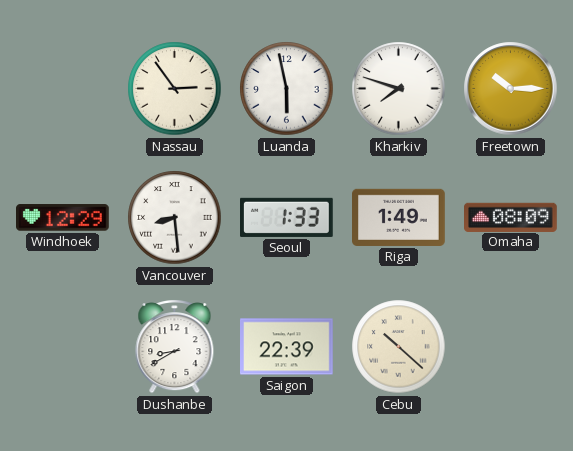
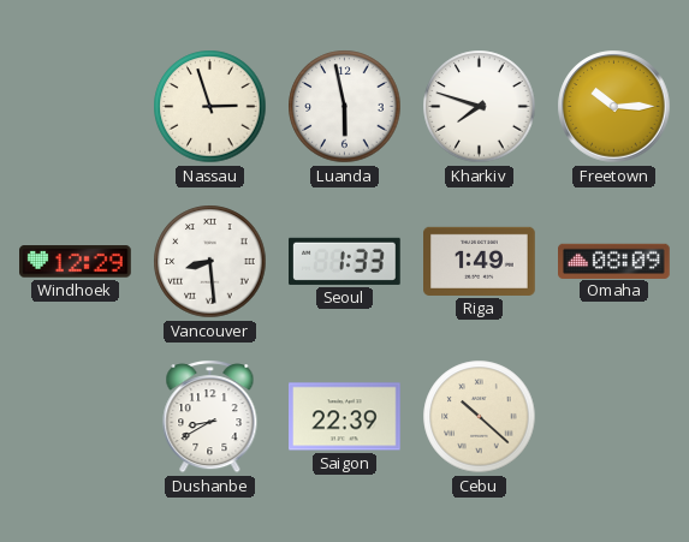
Nassau: 2:54 -> 2:57 (210, 107)
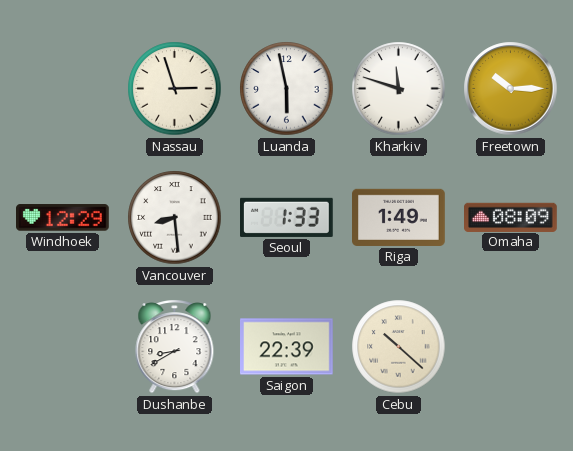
Kharkiv: 7:48 -> 11:48 (399, 89)
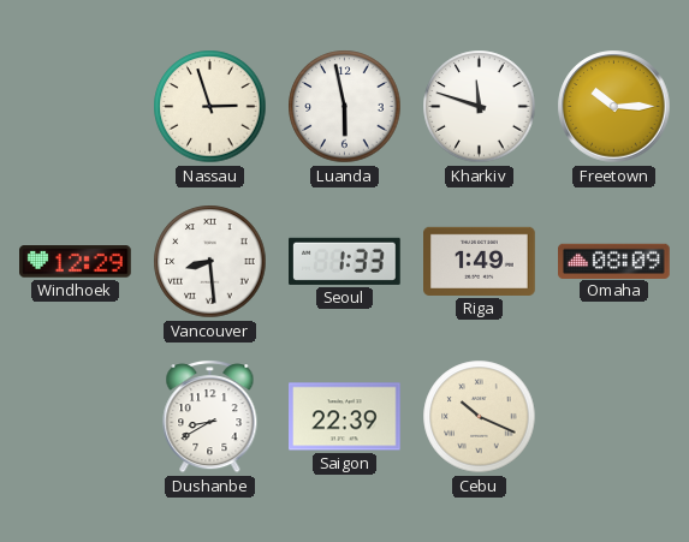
Cebu: 10:22 -> 10:19 (480, 417)
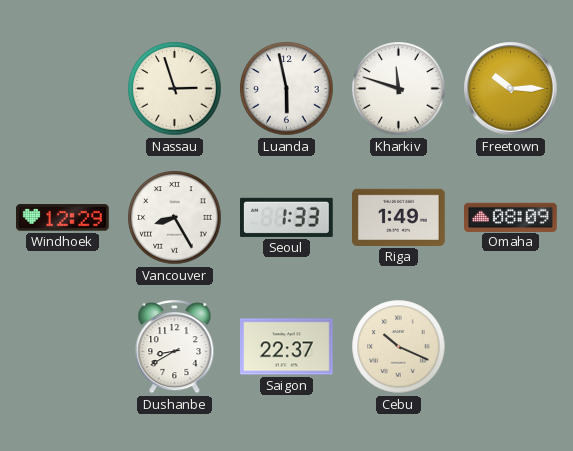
Vancouver: 8:29 -> 8:25 (175, 218)
Saigon: 22:39 -> 22:37 (287, 347)
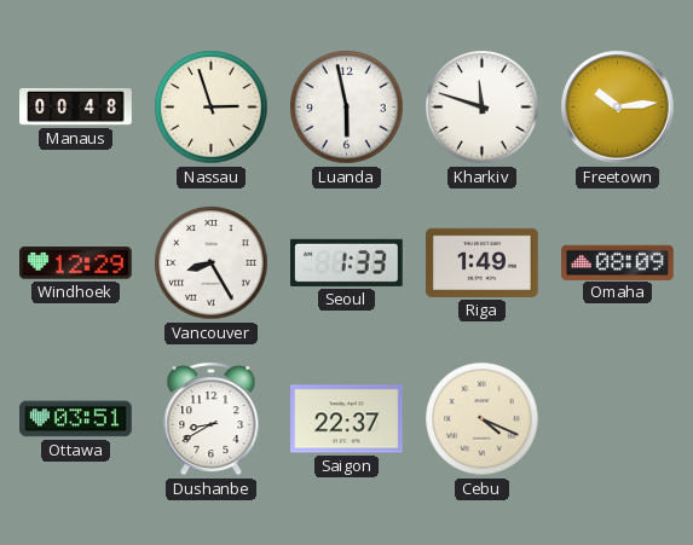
Manaus: none -> 00:48 (76, 106)
Freetown: 10:15 -> 10:14 (618, 108)
Ottawa: none -> 03:51 (76, 419)
Cebu: 10:19 -> 4:19 (483, 419)
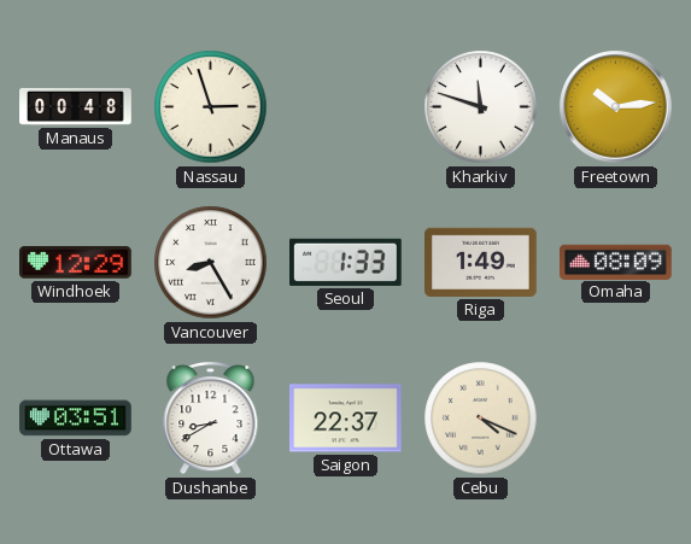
Luanda: 5:58 -> none (347, 108)
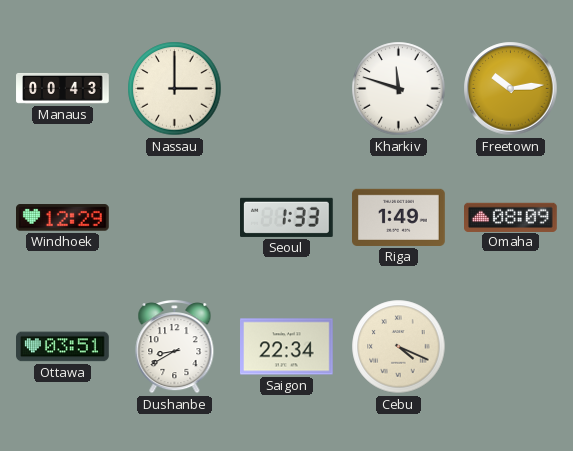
Manaus: 00:48 -> 00:43 (63, 88)
Nassau: 2:57 -> 3:00 (175, 89)
Vancouver: 8:25 -> none (211, 263)
Saigon: 22:37 -> 22:34 (287, 347)
